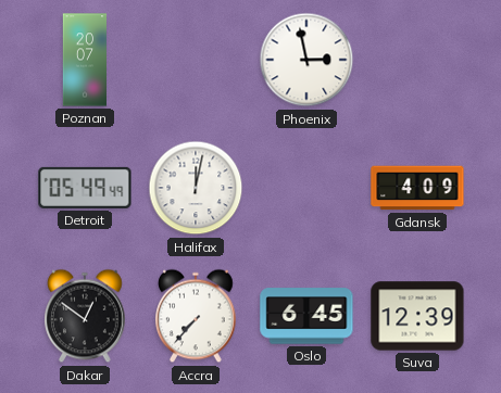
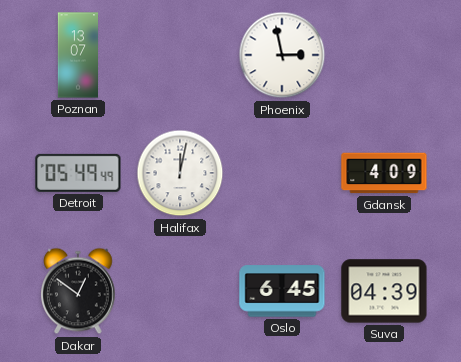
Poznan: 20:07 -> 13:07 (78, 55)
Accra: 7:37 -> none (197, 316)
Suva: 12:39 -> 04:39 (384, 291)
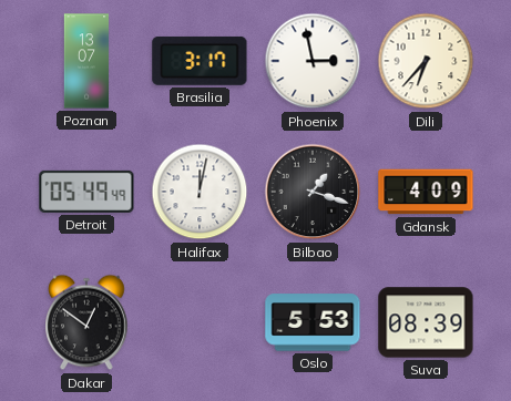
Brasilia: none -> 3:17 (200, 61)
Dili: none -> 6:37 (426, 61)
Bilbao: none -> 1:18 (313, 192)
Oslo: 6:45 -> 5:53 (313, 322)
Suva: 04:39 -> 08:39 (426, 322)
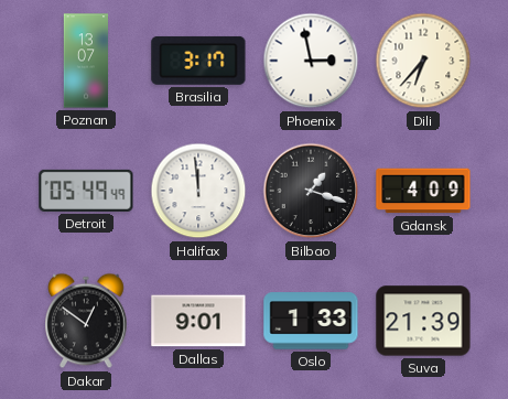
Halifax: 12:02 -> 11:59 (198, 191)
Dallas: none -> 9:01 (198, 321)
Oslo: 5:53 -> 1:33 (311, 321)
Suva: 08:39 -> 21:39 (423, 321)
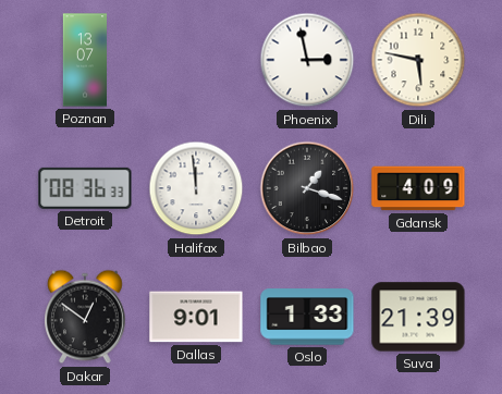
Brasilia: 3:17 -> none (198, 61)
Dili: 6:37 -> 5:47 (418, 60)
Detroit: 05:49 -> 08:36 (85, 188)
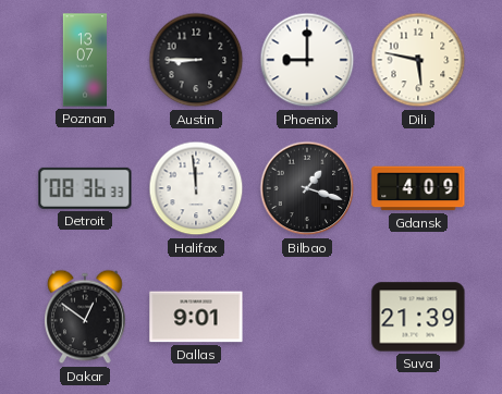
Austin: none -> 8:45 (196, 60)
Phoenix: 2:58 -> 9:00 (307, 60)
Oslo: 1:33 -> none (307, 317)
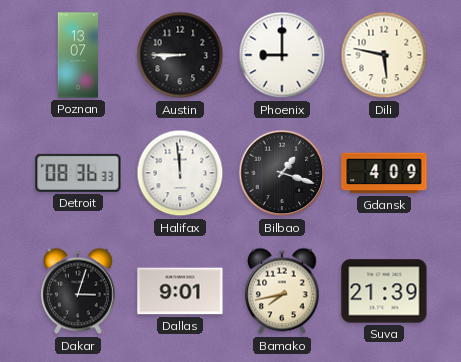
Dakar: 12:51 -> 3:03 (79, 291)
Bamako: none -> 7:43 (283, 291)
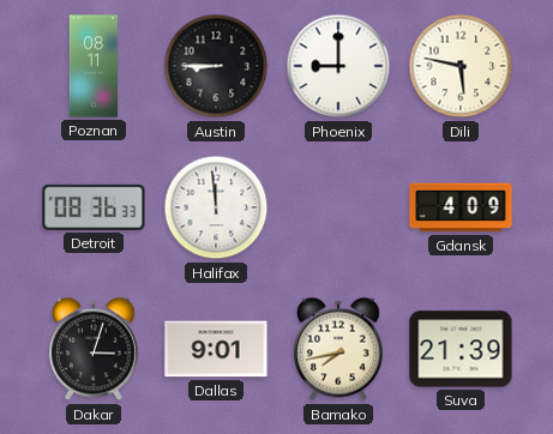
Poznan: 13:07 -> 08:11 (94, 66)
Bilbao: 1:18 -> none (282, 173)
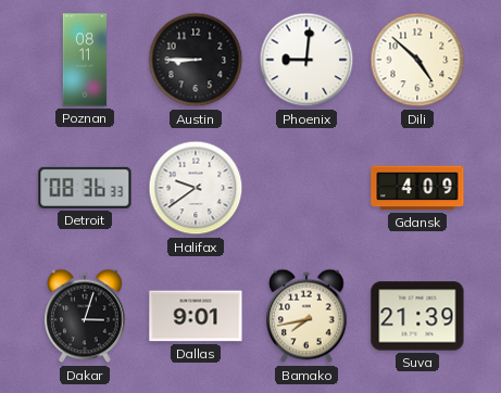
Phoenix: 9:00 -> 9:01 (306, 60)
Dili: 5:47 -> 4:52 (417, 60)
Halifax: 11:59 -> 9:39 (196, 188)
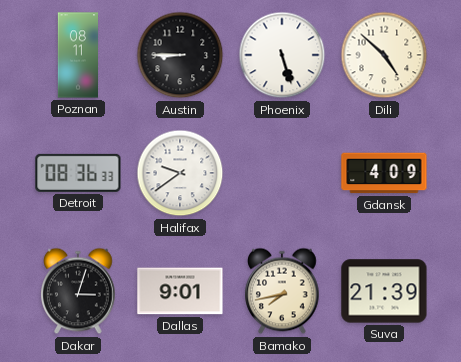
Phoenix: 9:01 -> 5:27 (282, 55)
